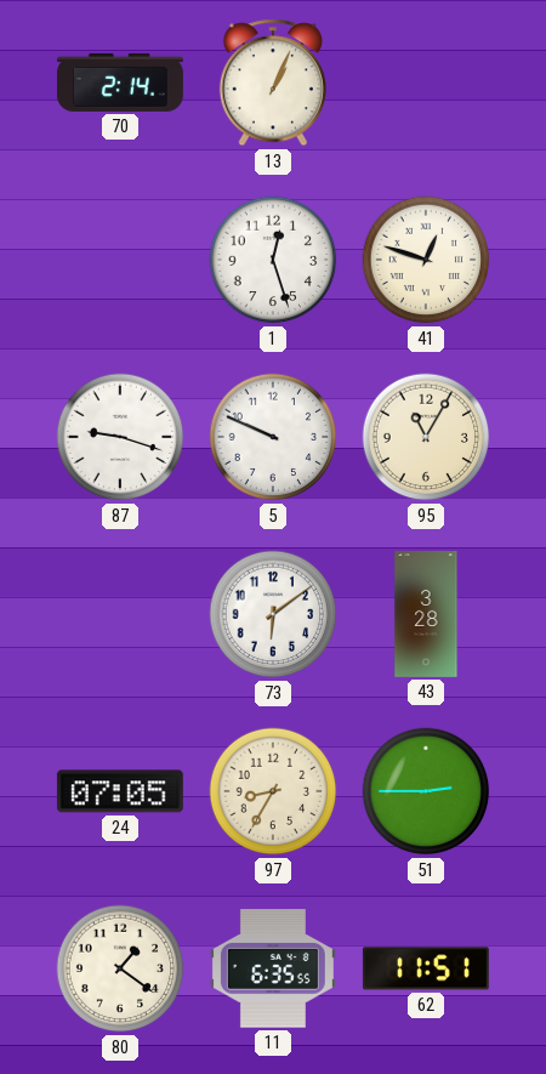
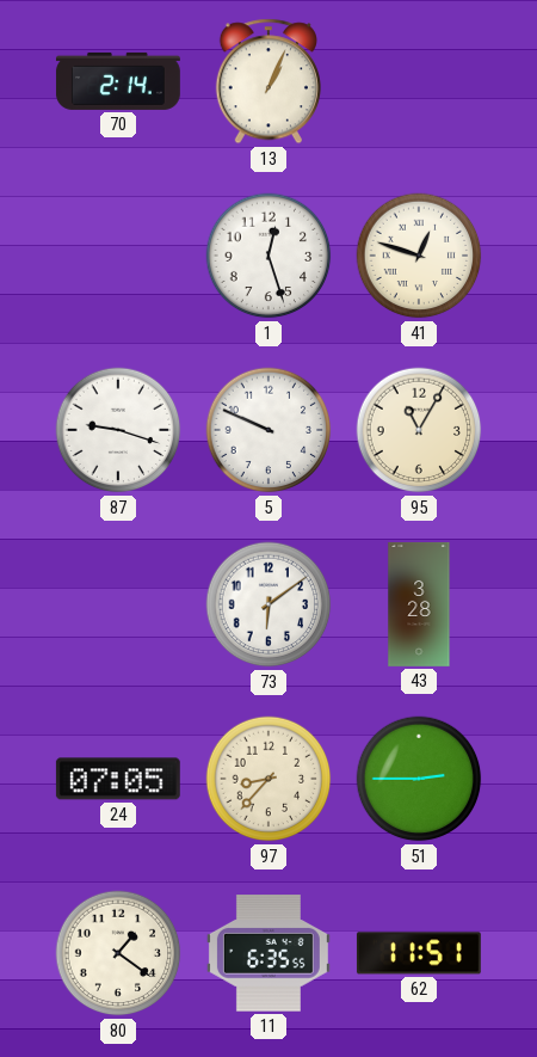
97: 8:35 -> 8:37 (268, 779)
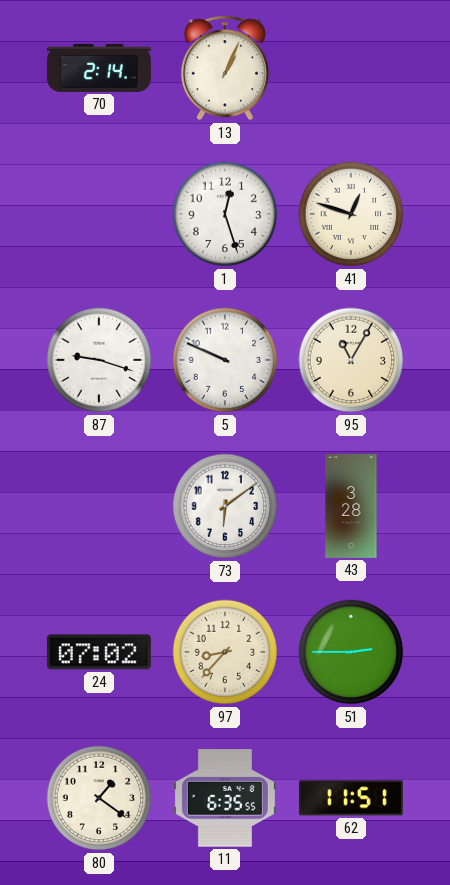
24: 07:05 -> 07:02 (99, 652)
